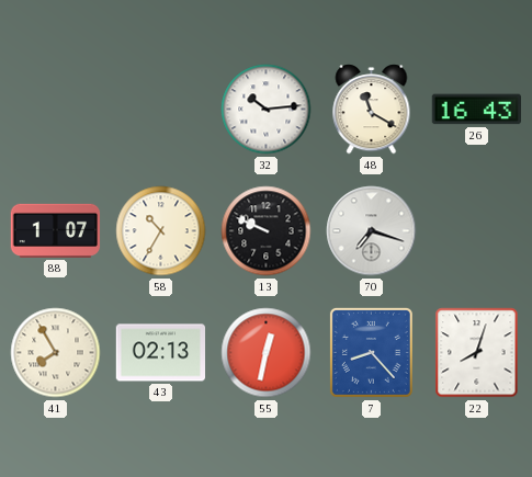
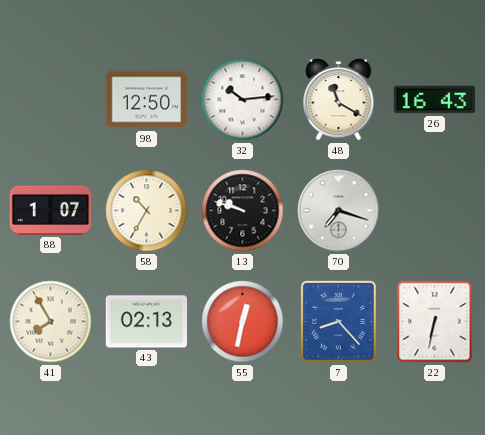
98: none -> 12:50 (147, 100)
13: 9:49 -> 9:48 (243, 211)
22: 8:03 -> 6:32 (435, 322)
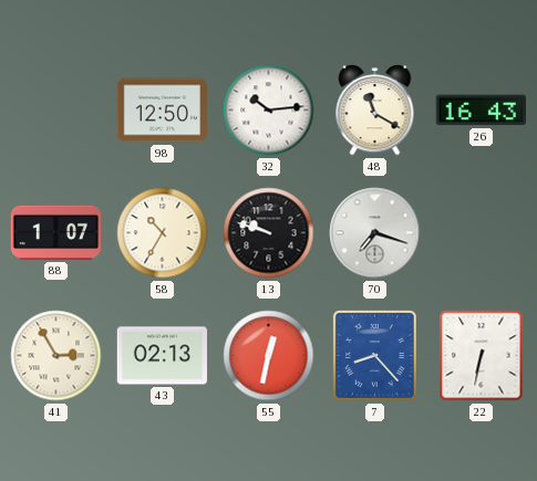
41: 7:55 -> 2:55 (56, 356)
